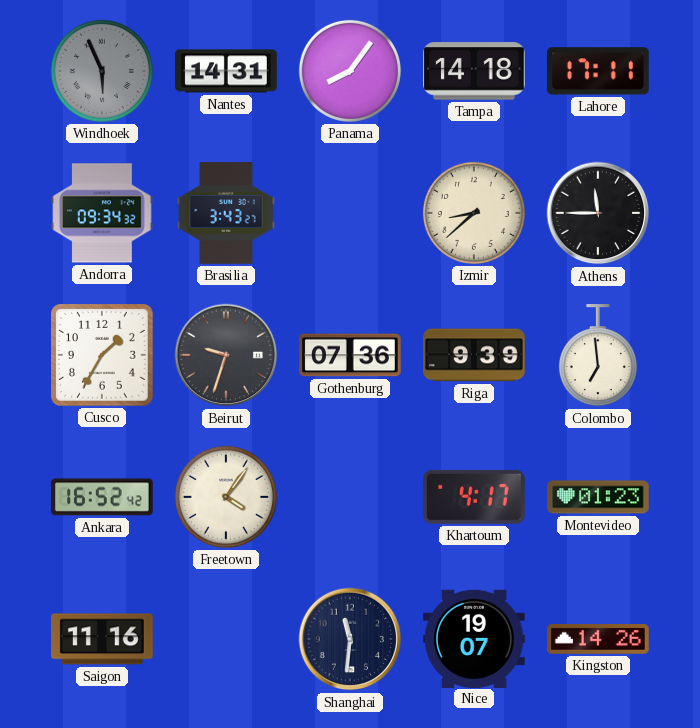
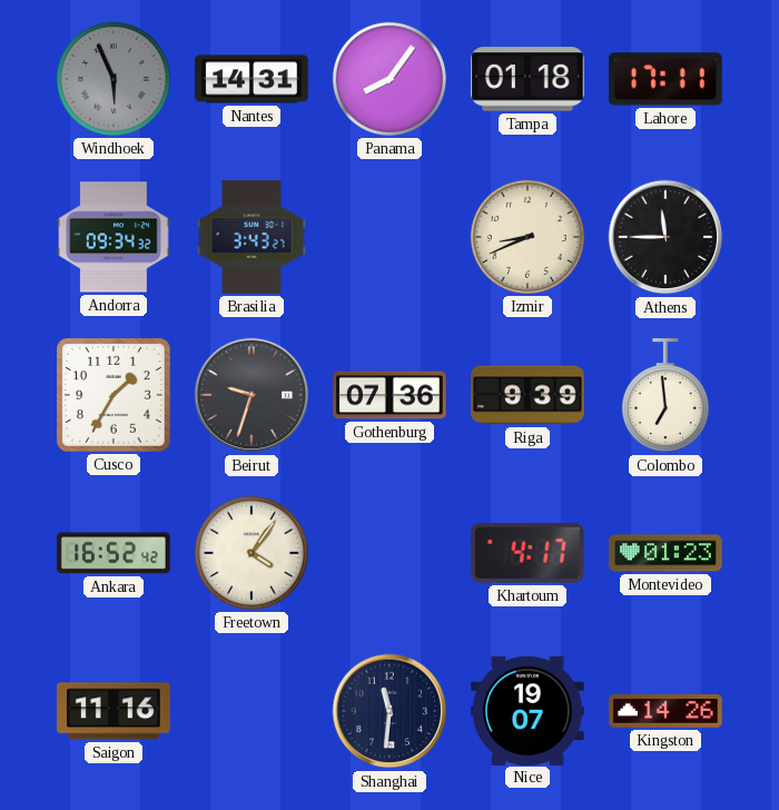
Tampa: 14:18 -> 01:18 (529, 79)
Izmir: 8:38 -> 8:41 (527, 237)
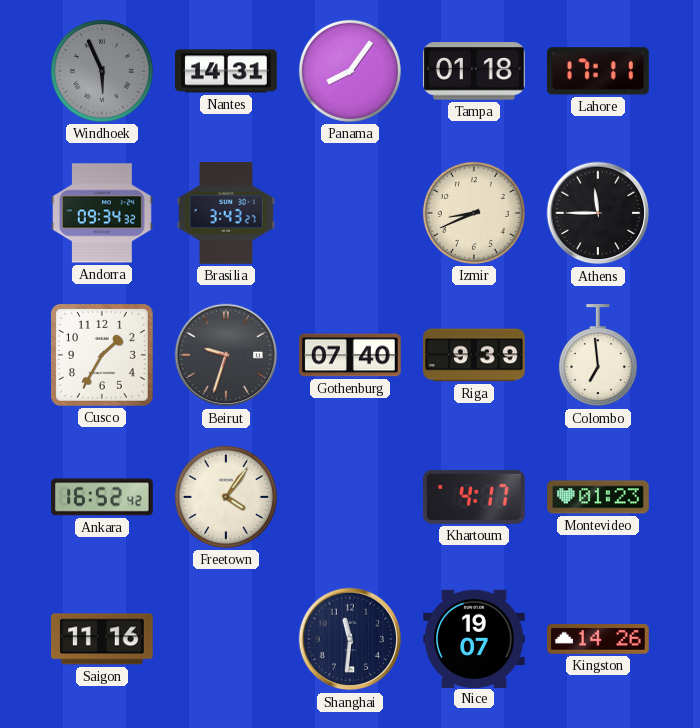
Gothenburg: 07:36 -> 07:40 (350, 355)
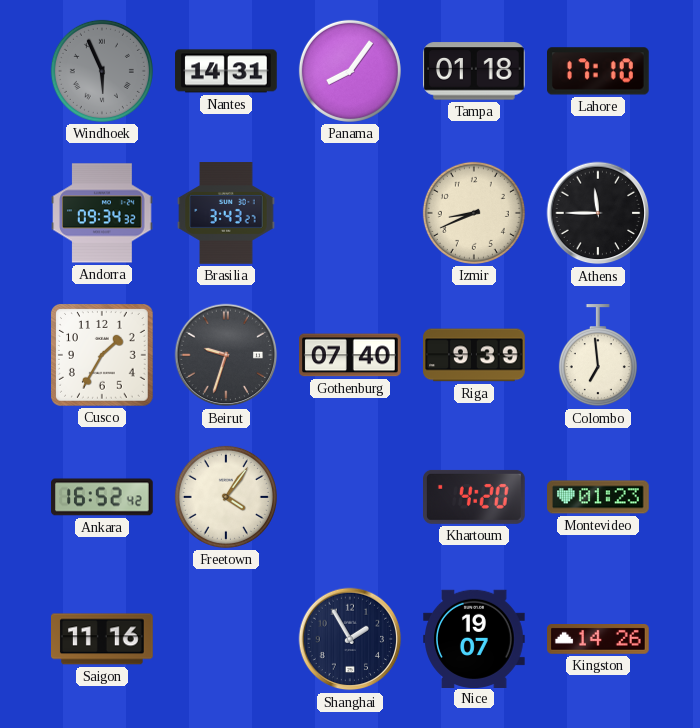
Lahore: 17:11 -> 17:10 (599, 71)
Khartoum: 4:17 -> 4:20 (475, 497)
Shanghai: 11:31 -> 1:55 (350, 639)
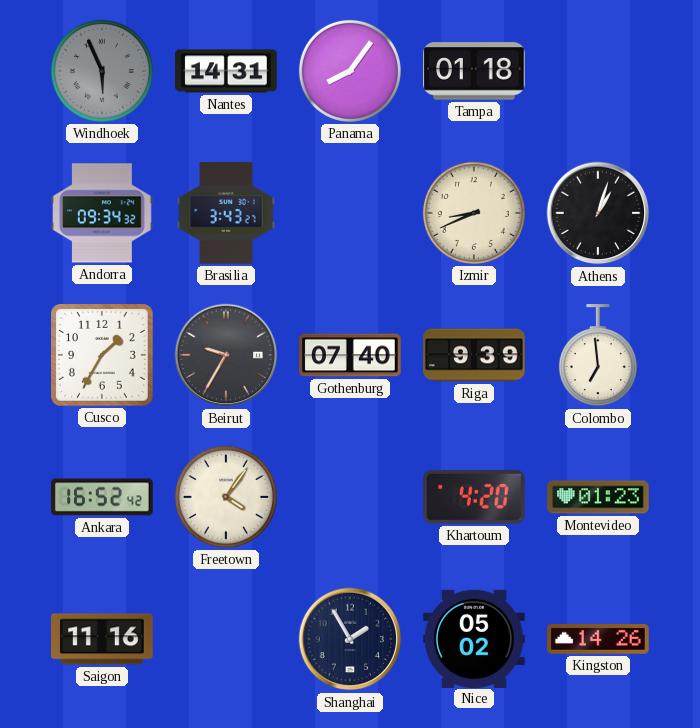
Lahore: 17:10 -> none (599, 71)
Athens: 11:45 -> 1:03 (598, 213)
Beirut: 9:33 -> 9:35 (226, 355)
Nice: 19:07 -> 05:02 (474, 638)
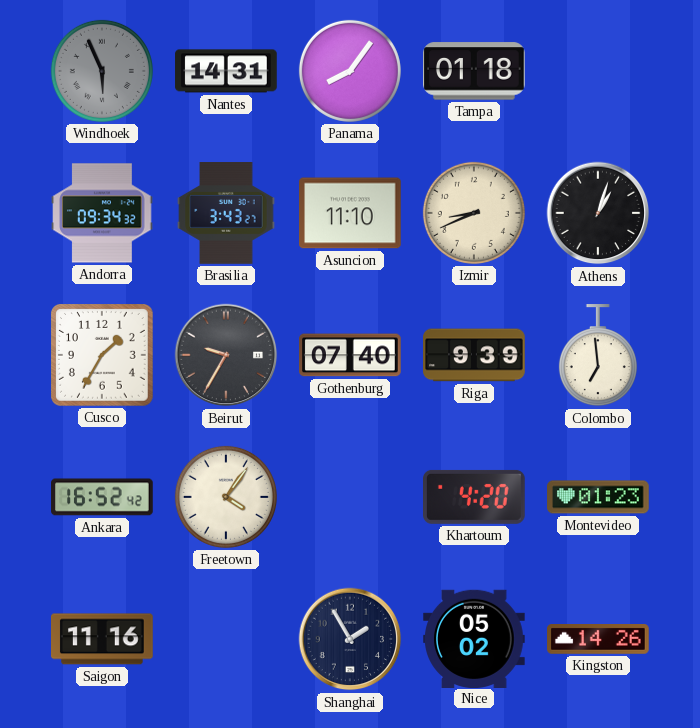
Asuncion: none -> 11:10 (351, 213)
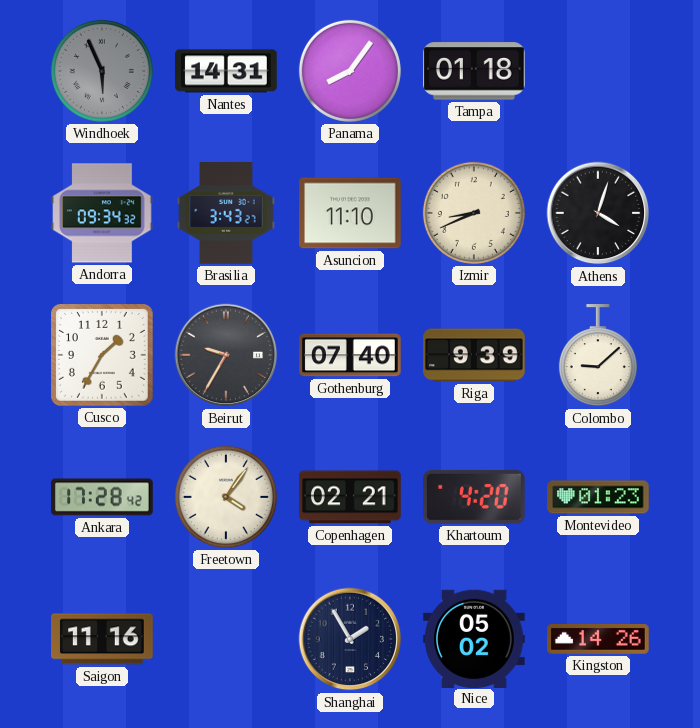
Athens: 1:03 -> 4:03 (598, 213)
Colombo: 6:59 -> 9:08 (598, 356)
Ankara: 16:52 -> 17:28 (102, 497)
Copenhagen: none -> 02:21 (351, 497)
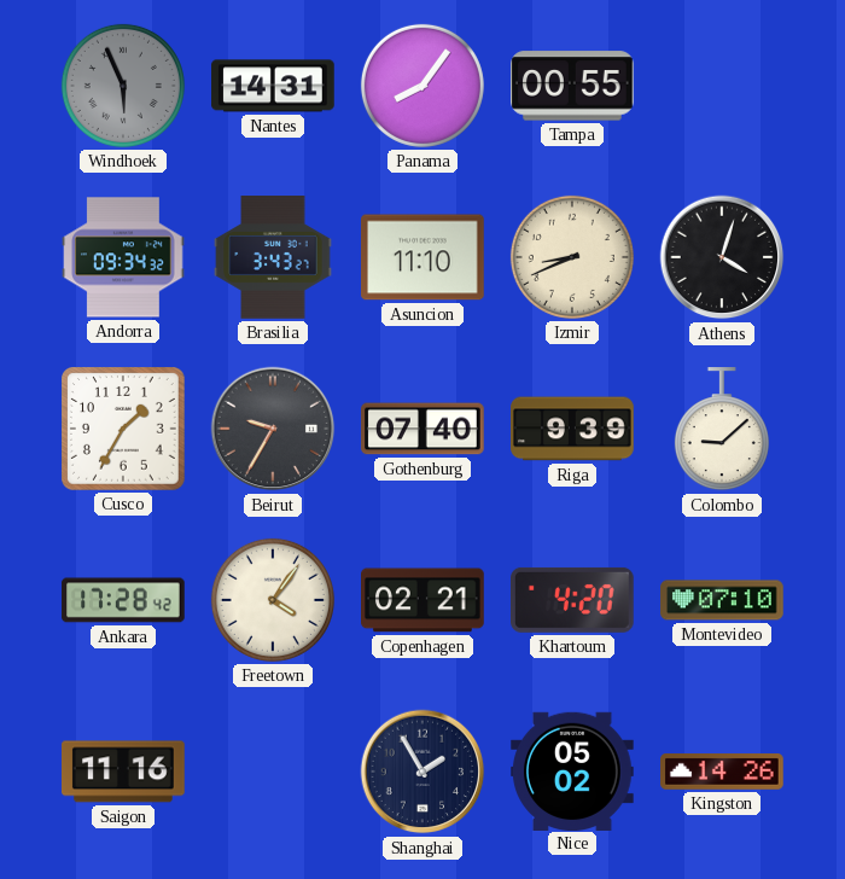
Tampa: 01:18 -> 00:55 (573, 86)
Montevideo: 01:23 -> 07:10 (722, 600)
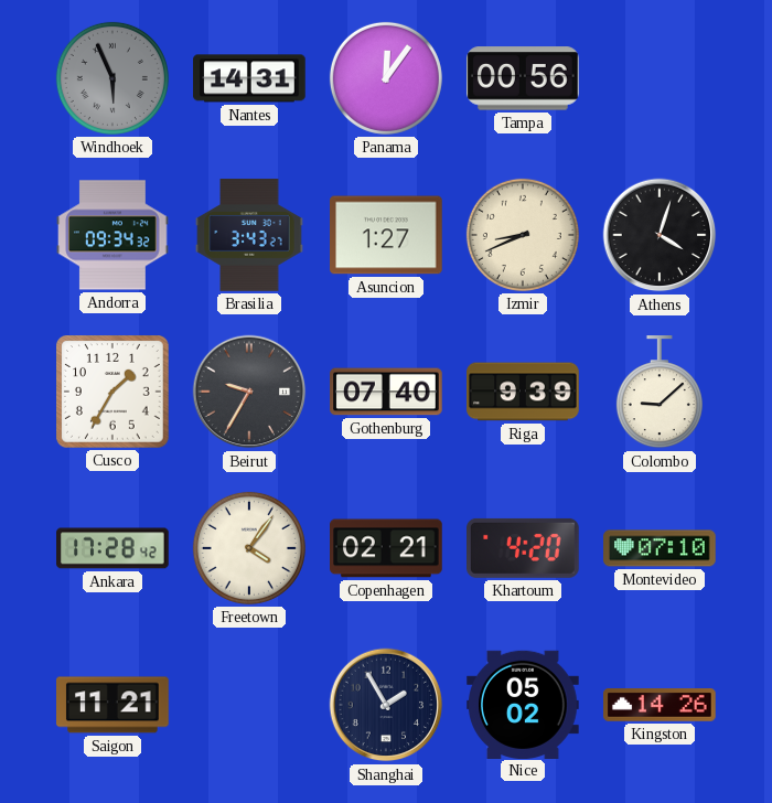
Panama: 8:06 -> 12:06 (386, 78)
Tampa: 00:55 -> 00:56 (524, 78)
Asuncion: 11:10 -> 1:27 (387, 235)
Saigon: 11:16 -> 11:21 (114, 705)
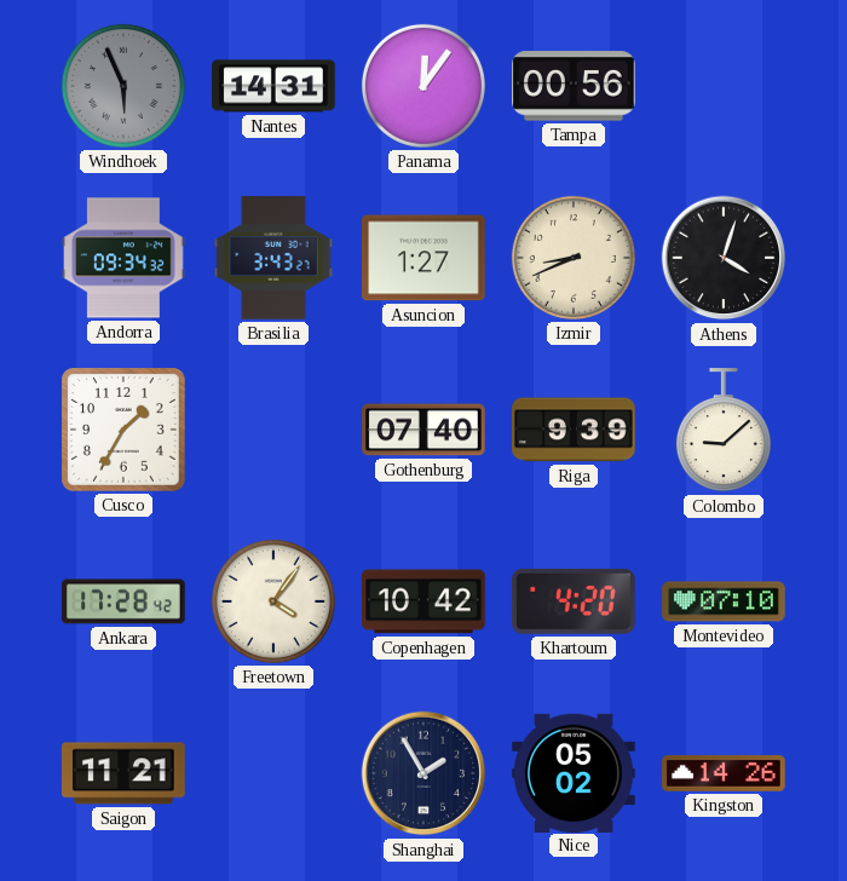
Beirut: 9:35 -> none (249, 392)
Copenhagen: 02:21 -> 10:42 (425, 601)
